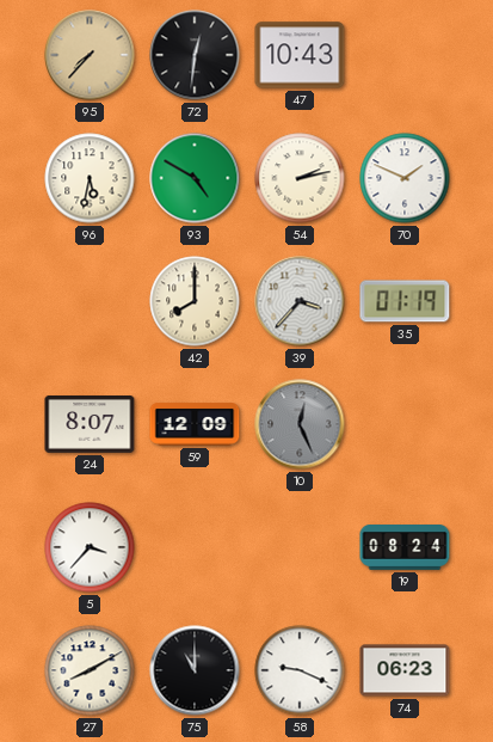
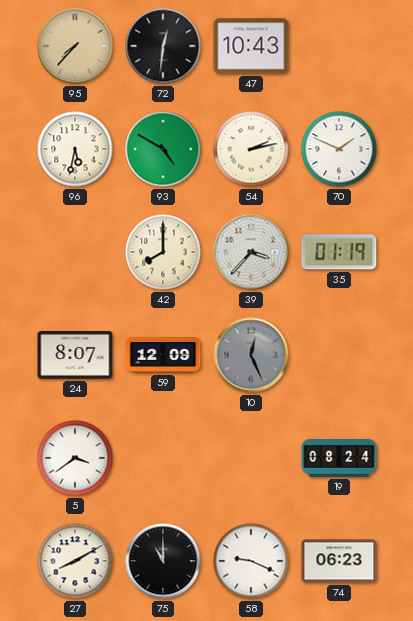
5: 3:37 -> 3:39 (75, 458)
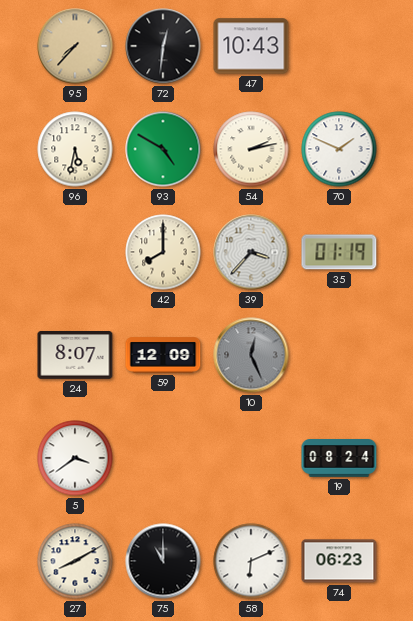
58: 9:19 -> 6:11 (251, 561)
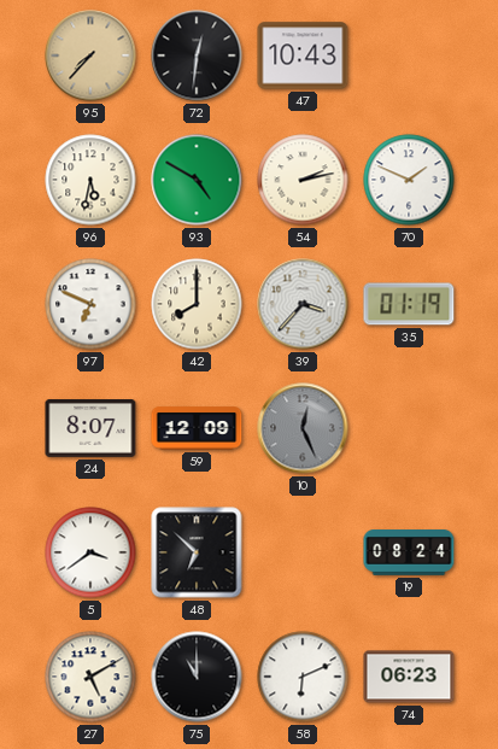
97: none -> 6:49 (90, 304)
48: none -> 6:52 (197, 552)
27: 8:10 -> 5:10 (90, 677)
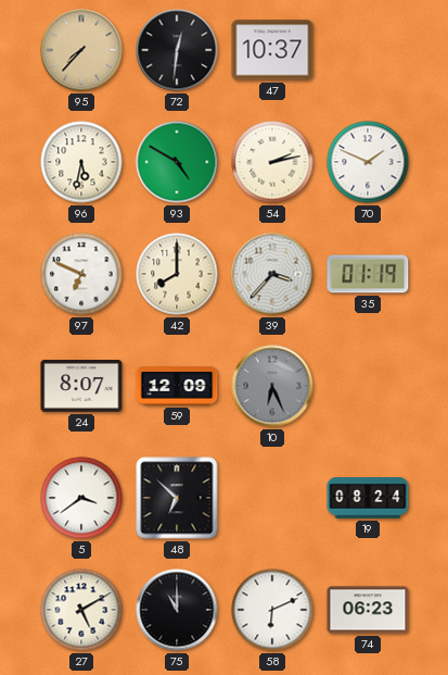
47: 10:43 -> 10:37 (272, 50)
10: 12:26 -> 6:26 (272, 386)
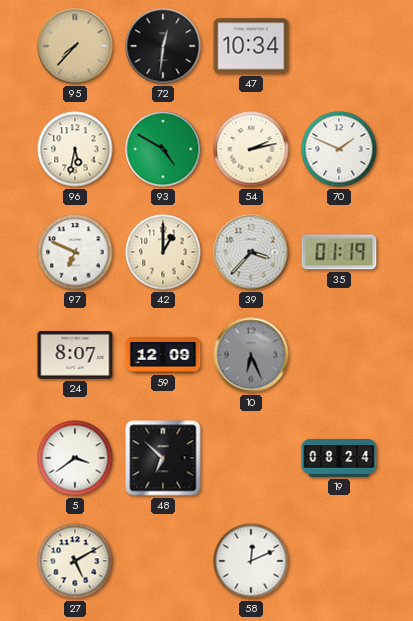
47: 10:37 -> 10:34 (251, 46)
42: 8:00 -> 1:00 (163, 252)
75: 11:00 -> none (177, 610)
58: 6:11 -> 12:11 (251, 561)
74: 06:23 -> none (368, 610)
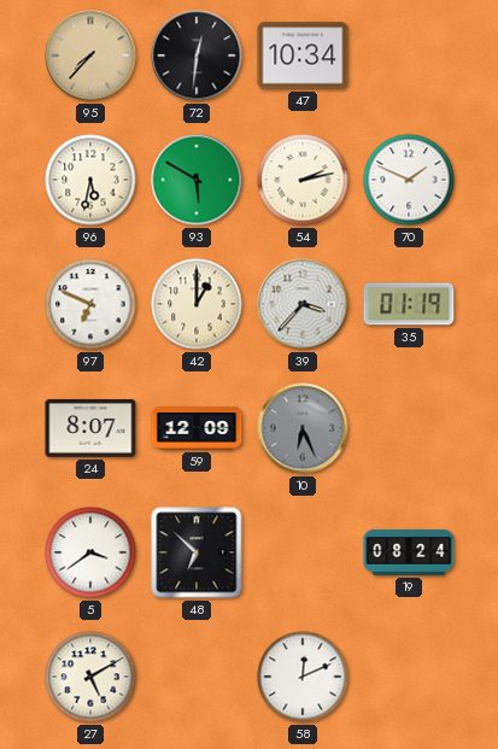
93: 4:50 -> 5:50 (197, 180)
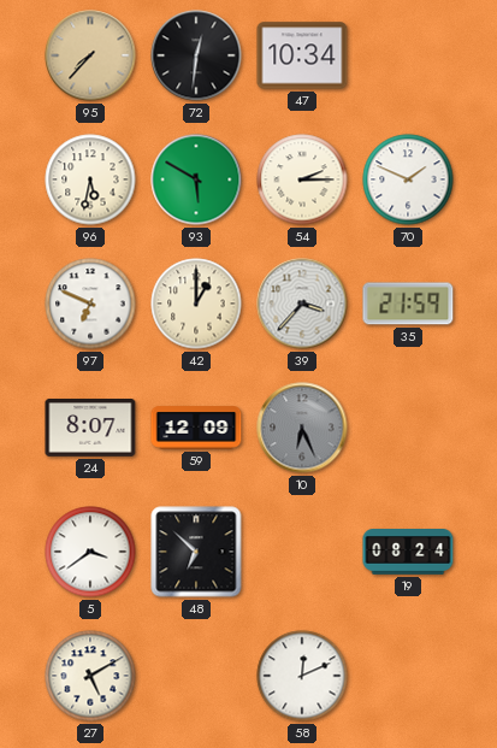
54: 2:13 -> 2:15 (302, 179)
35: 01:19 -> 21:59 (408, 304)
